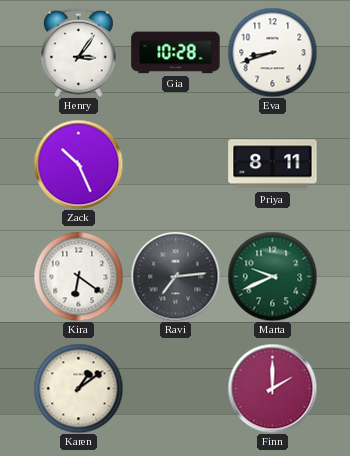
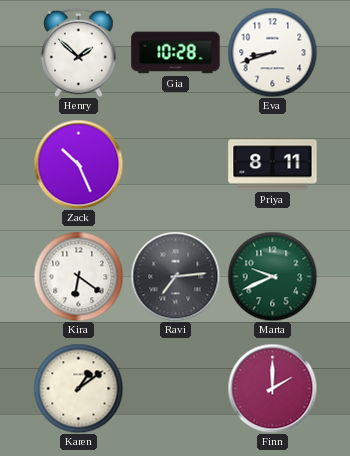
Henry: 3:06 -> 1:52 (79, 52)
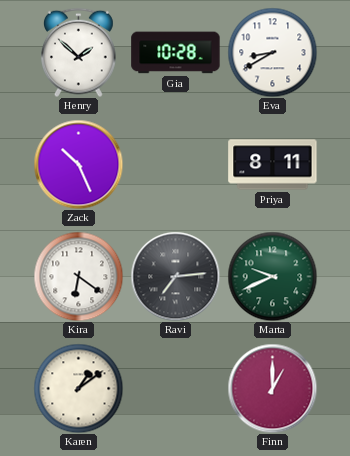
Eva: 8:42 -> 8:40 (272, 52)
Finn: 2:00 -> 1:00 (272, 388)
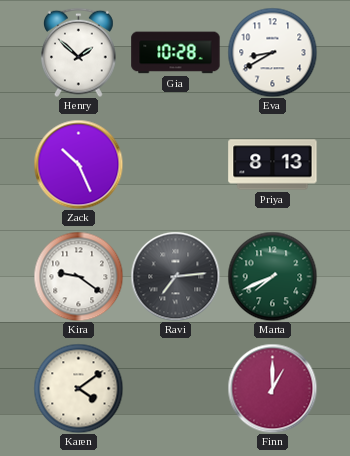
Priya: 8:11 -> 8:13 (273, 165)
Kira: 6:21 -> 9:21 (78, 276)
Marta: 9:41 -> 7:41 (272, 276)
Karen: 1:09 -> 4:09 (78, 388)
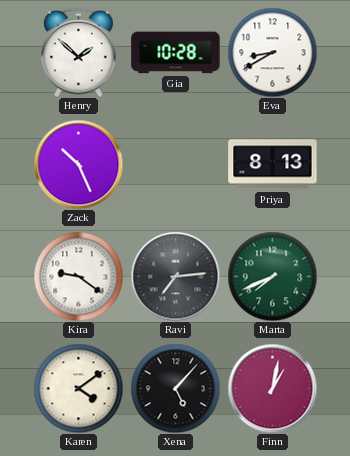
Xena: none -> 5:07 (175, 388)
Finn: 1:00 -> 1:02 (272, 388)
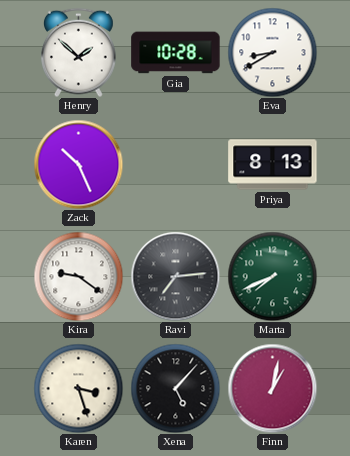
Karen: 4:09 -> 3:27 (78, 388)
